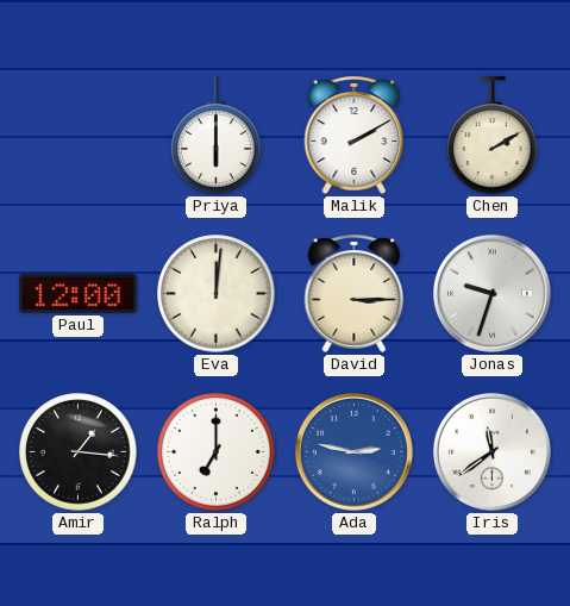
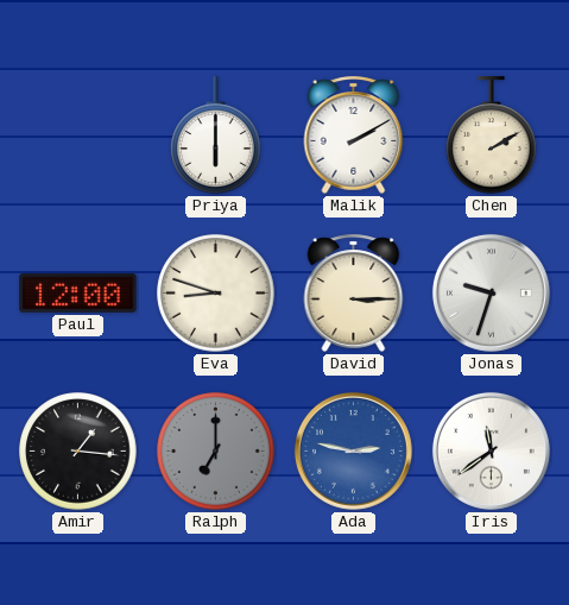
Eva: 12:01 -> 8:48 (216, 294)
Ralph dial: white -> grey (216, 452)
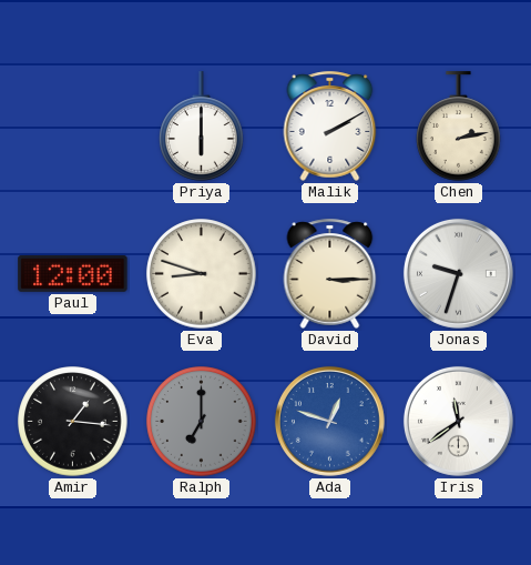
Chen: 2:10 -> 2:13 (459, 127)
Ada: 2:47 -> 12:48 (329, 421)
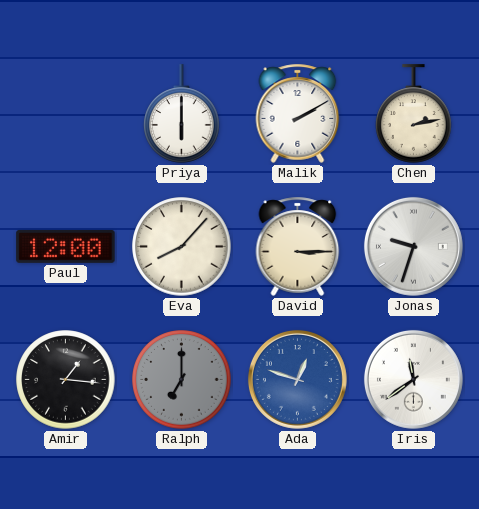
Eva: 8:48 -> 8:07 (182, 247)
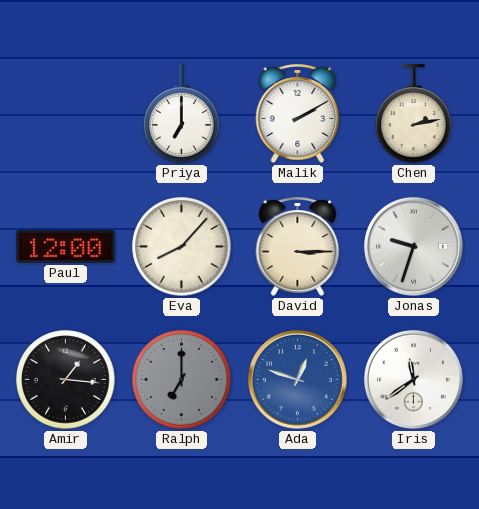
Priya: 6:00 -> 7:00 (182, 114)
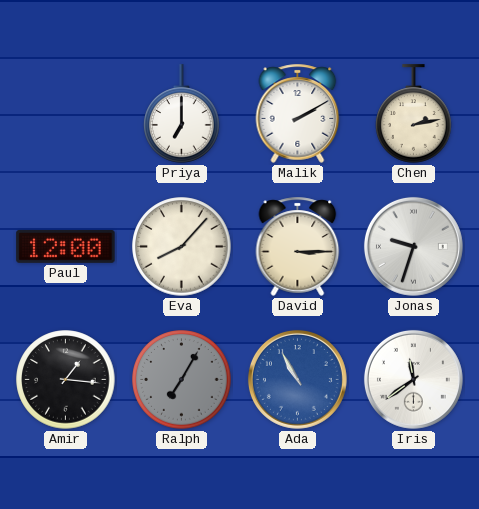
Ralph: 7:00 -> 7:05 (182, 380)
Ada: 12:48 -> 10:55 (297, 379)
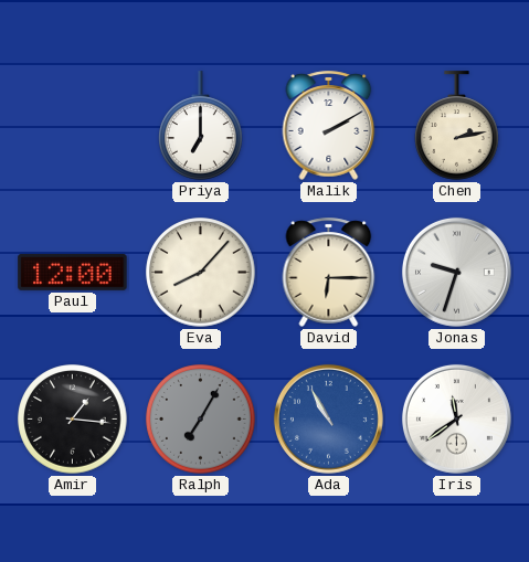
David: 3:15 -> 6:15 (329, 272)
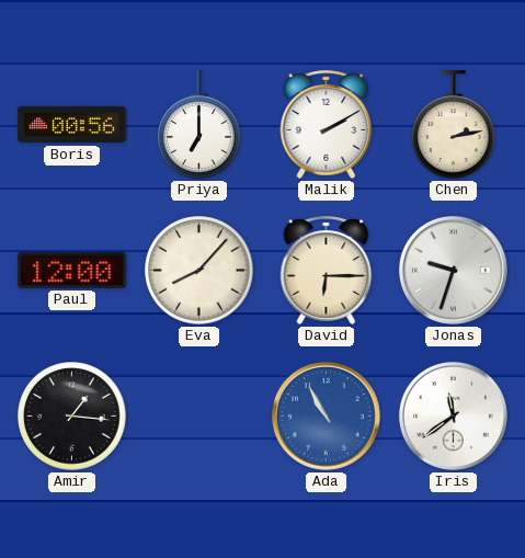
Boris: none -> 00:56 (72, 125)
Ralph: 7:05 -> none (201, 420)
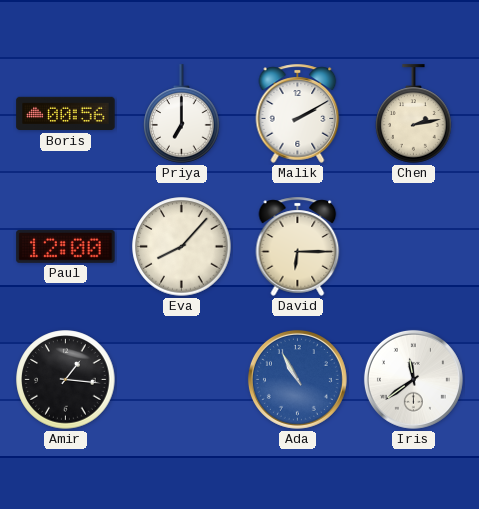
Jonas: 9:33 -> none (453, 270)
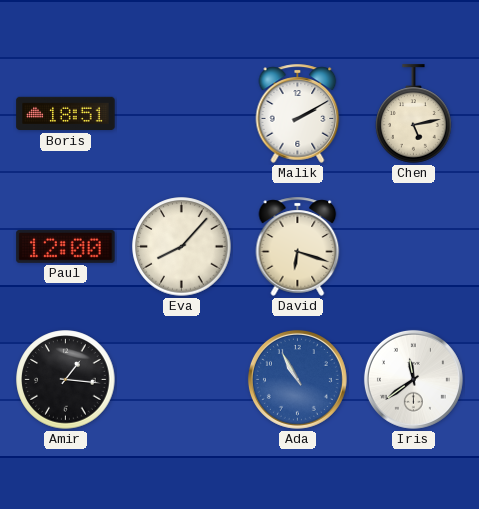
Boris: 00:56 -> 18:51 (66, 114)
Priya: 7:00 -> none (182, 114)
Chen: 2:13 -> 5:13 (414, 114)
David: 6:15 -> 6:18 (298, 246)
